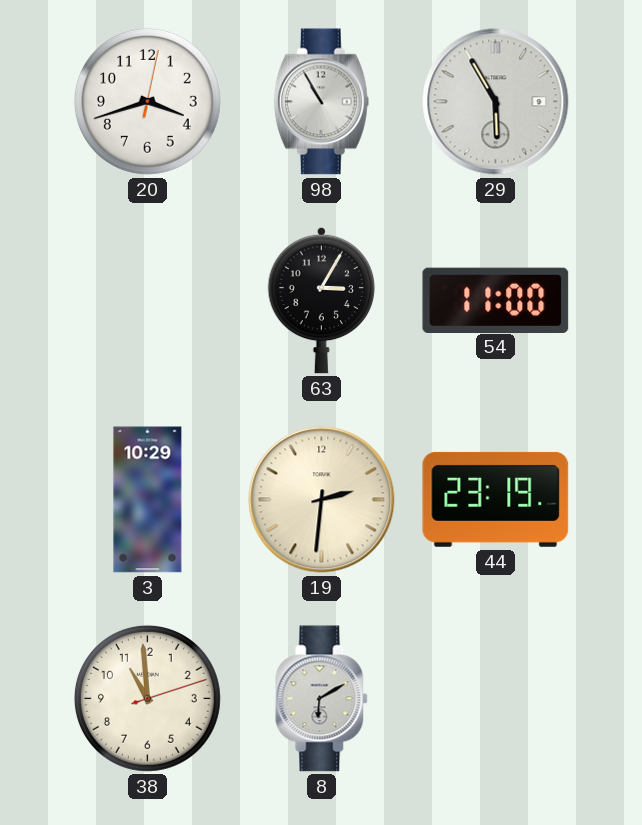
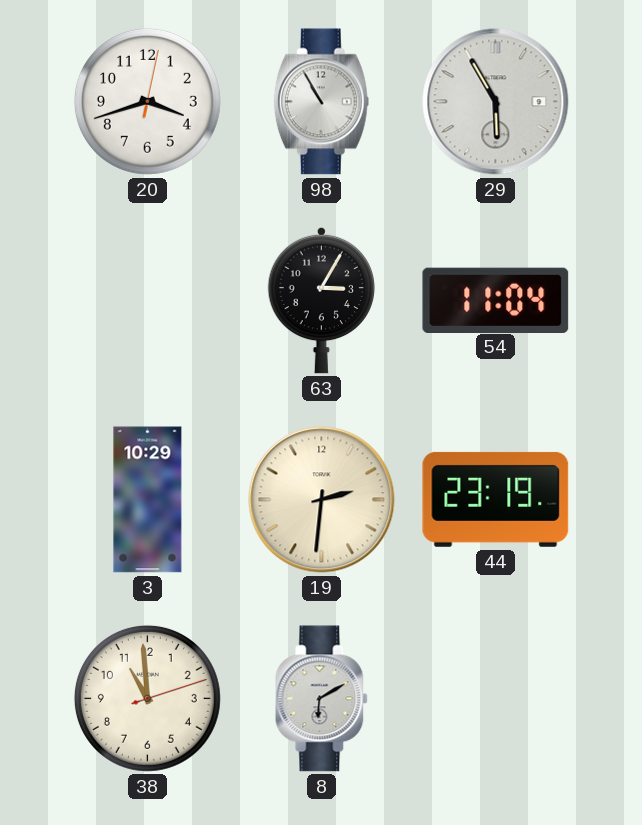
54: 11:00 -> 11:04 (496, 300)
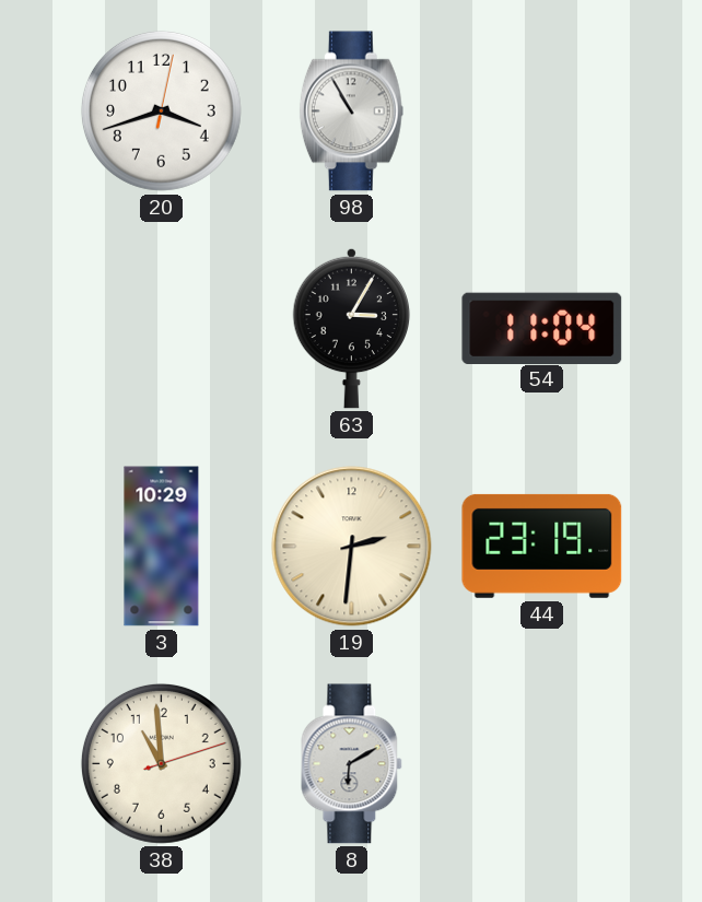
29: 5:55 -> none (496, 102)
